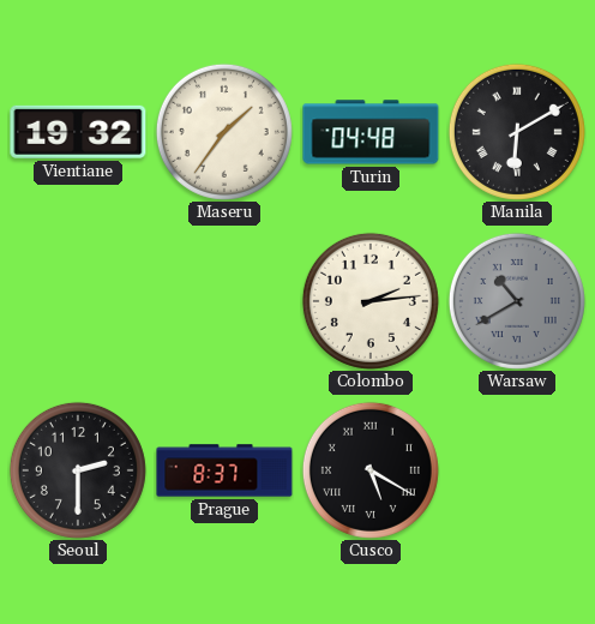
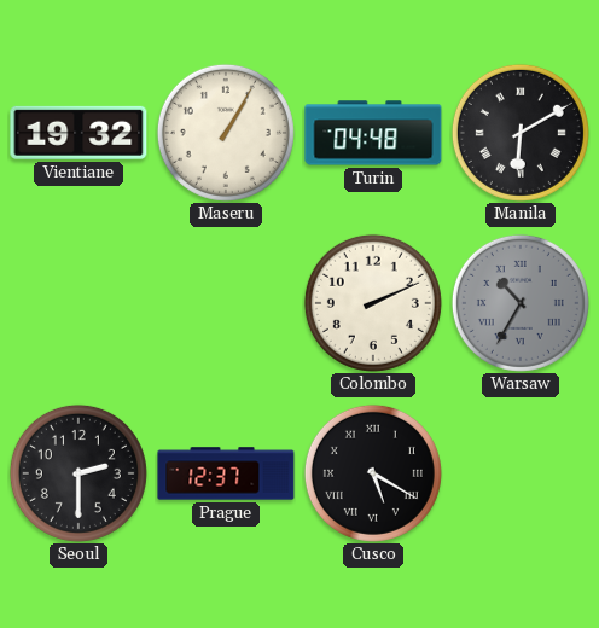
Maseru: 1:36 -> 1:05 (226, 133)
Colombo: 2:14 -> 2:11 (373, 303)
Warsaw: 10:40 -> 10:35 (521, 303)
Prague: 8:37 -> 12:37 (226, 473)
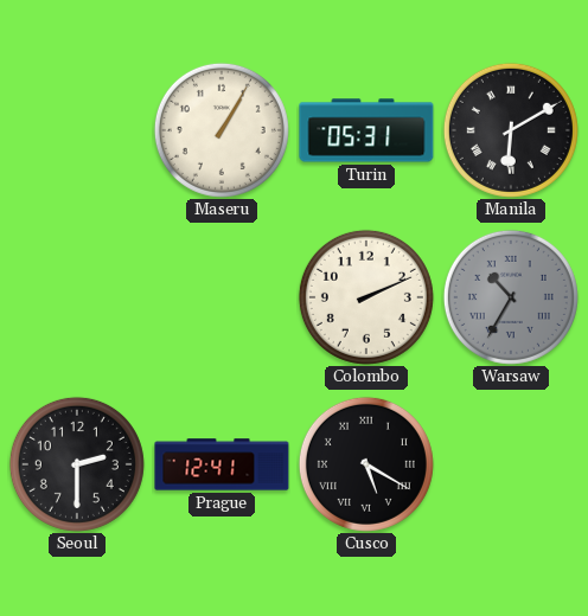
Vientiane: 19:32 -> none (78, 133)
Turin: 04:48 -> 05:31 (366, 130)
Prague: 12:37 -> 12:41 (222, 464)
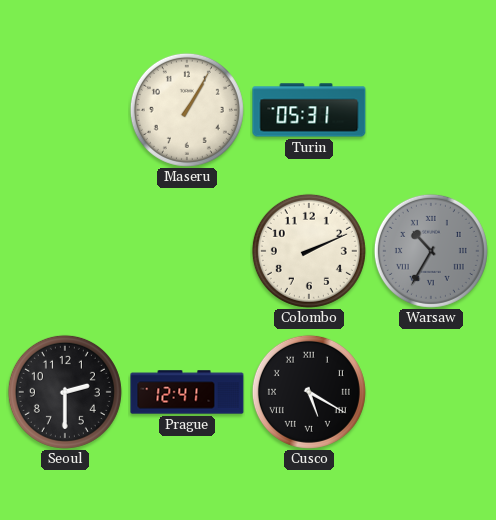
Manila: 6:10 -> none (511, 130)
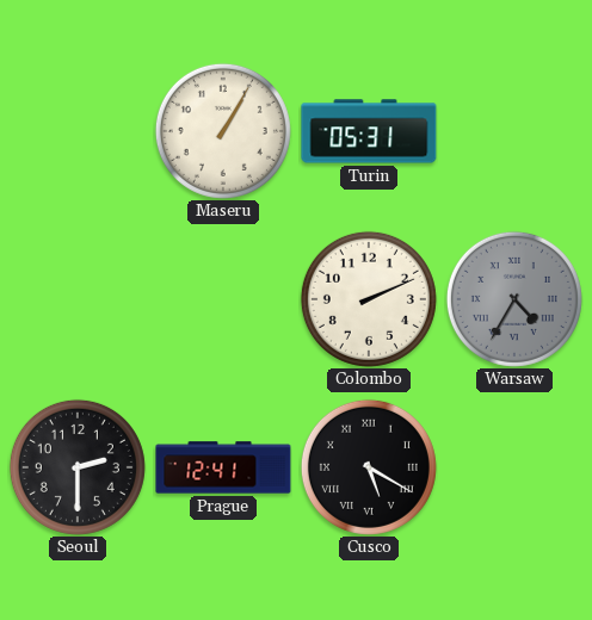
Warsaw: 10:35 -> 4:35 (514, 299)
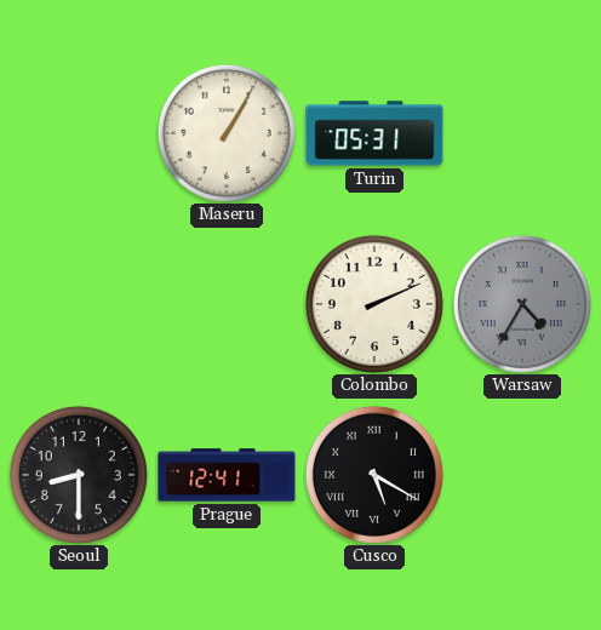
Seoul: 2:30 -> 8:30 (79, 475)
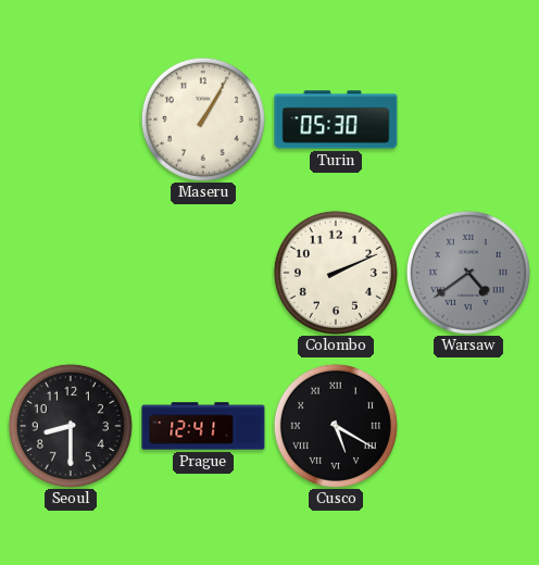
Turin: 05:31 -> 05:30 (336, 120)
Warsaw: 4:35 -> 4:39 (468, 273)
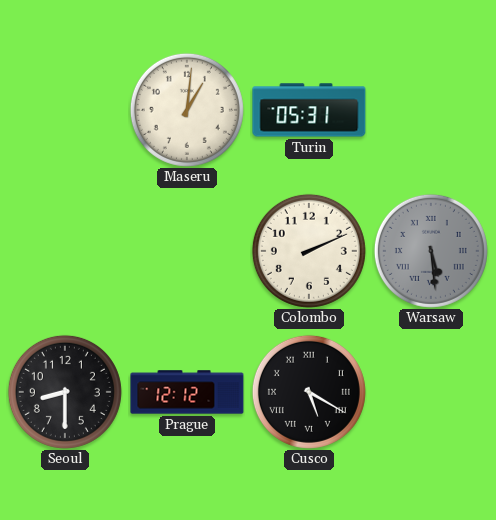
Maseru: 1:05 -> 1:01 (187, 110)
Turin: 05:30 -> 05:31 (309, 110)
Warsaw: 4:39 -> 5:29 (431, 251)
Prague: 12:41 -> 12:12 (187, 392)
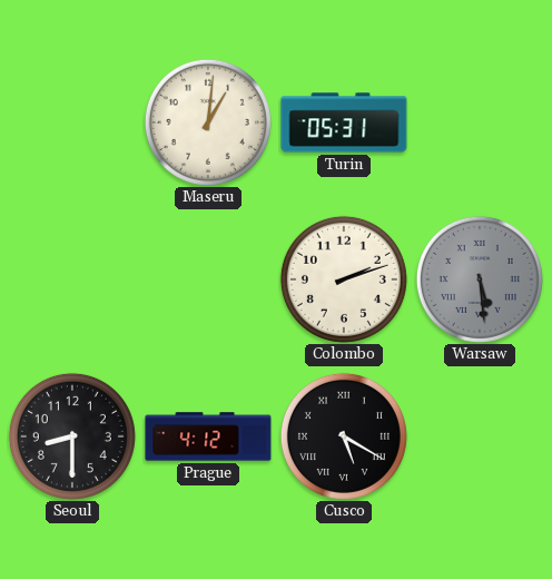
Colombo: 2:11 -> 2:12 (344, 279)
Prague: 12:12 -> 4:12 (208, 436)
